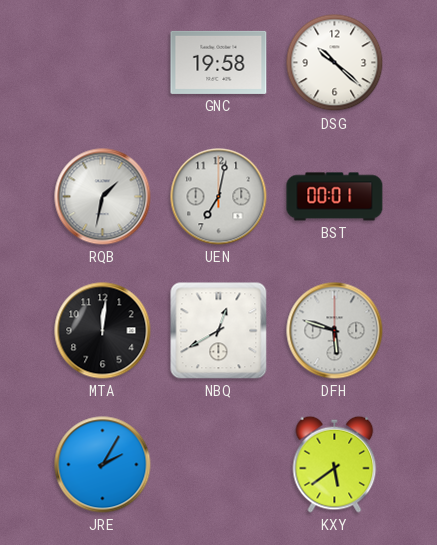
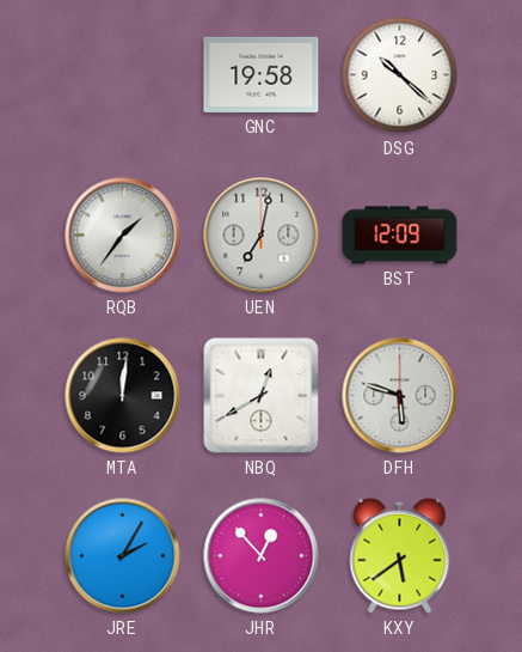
RQB: 1:32 -> 1:36 (123, 236)
BST: 00:01 -> 12:09 (400, 236)
JHR: none -> 12:53 (262, 556)
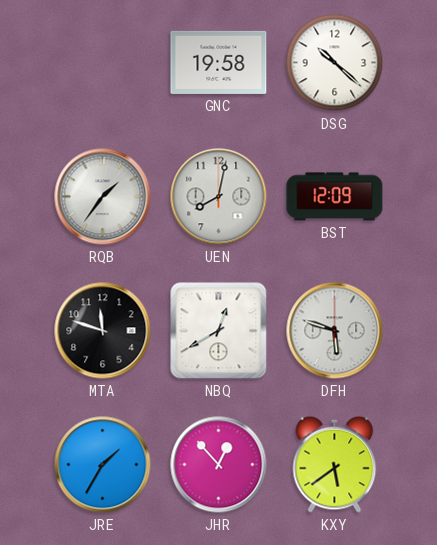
UEN: 7:02 -> 8:02 (219, 197)
MTA: 12:01 -> 11:48 (103, 331)
JRE: 2:05 -> 1:35 (103, 465)
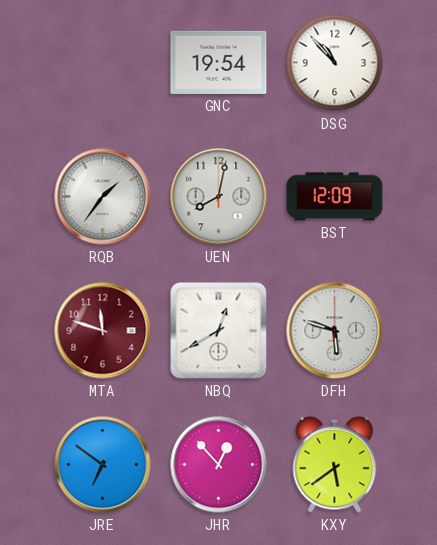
GNC: 19:58 -> 19:54 (219, 62)
DSG: 10:22 -> 10:53 (335, 63)
MTA dial: black -> burgundy (103, 331)
JRE: 1:35 -> 6:51 (103, 465)
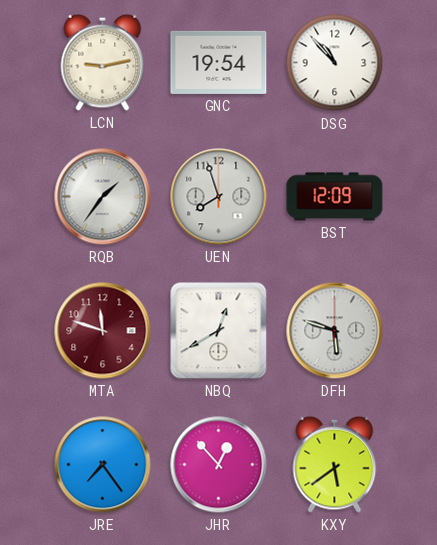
LCN: none -> 9:13 (103, 62)
UEN: 8:02 -> 7:57 (219, 197)
JRE: 6:51 -> 7:24 (103, 465)
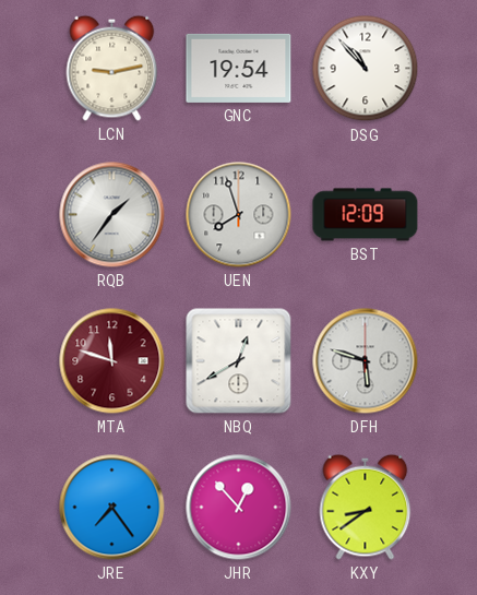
KXY: 5:39 -> 8:39 (366, 507)
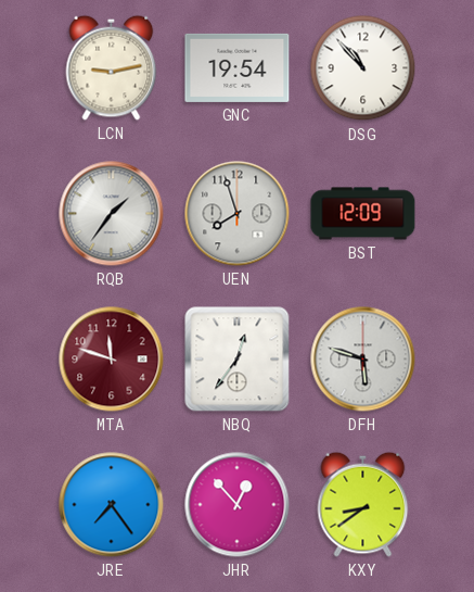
NBQ: 12:40 -> 12:36 (238, 360)
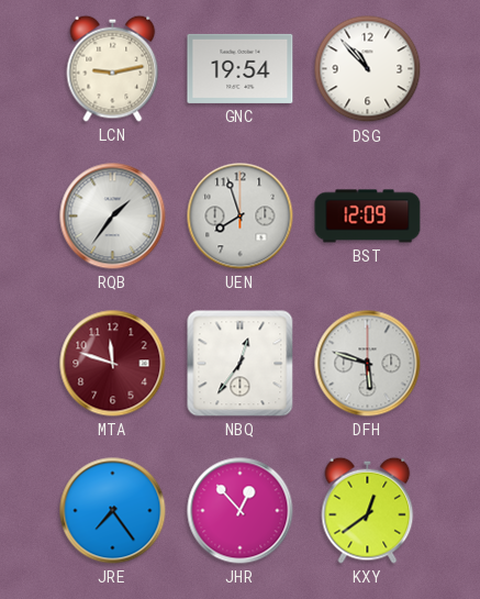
KXY: 8:39 -> 12:39 (368, 510)
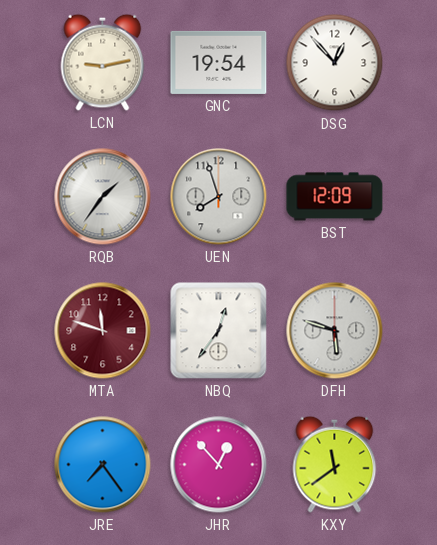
DSG: 10:53 -> 12:53 (335, 63)
KXY: 12:39 -> 11:39 (335, 464)
